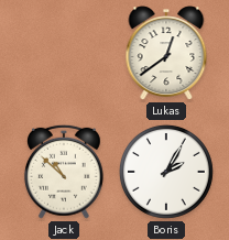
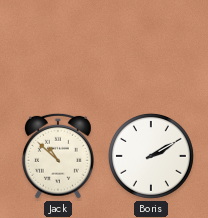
Lukas: 12:39 -> none (166, 53)
Boris: 2:05 -> 2:10 (151, 156)
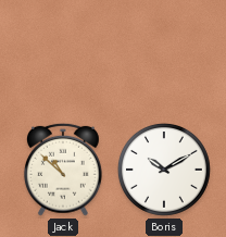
Boris: 2:10 -> 10:10 (164, 170)
